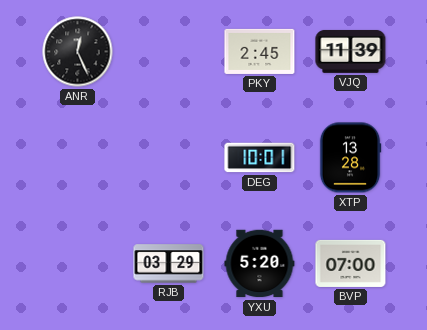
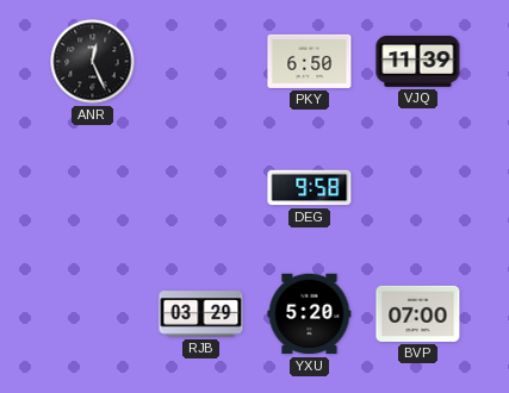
PKY: 2:45 -> 6:50 (310, 61)
DEG: 10:01 -> 9:58 (310, 188)
XTP: 13:28 -> none (350, 158)
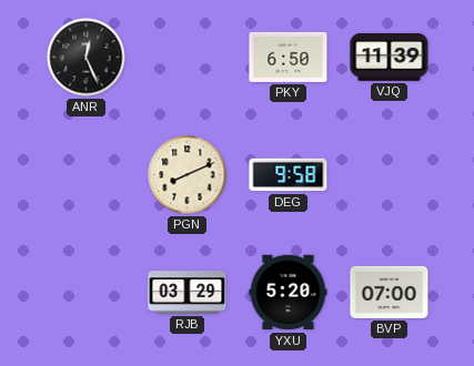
PGN: none -> 8:11 (188, 175)
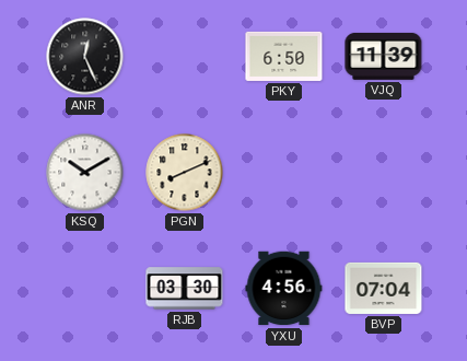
KSQ: none -> 10:10 (85, 173)
DEG: 9:58 -> none (289, 175)
RJB: 03:29 -> 03:30 (185, 289)
YXU: 5:20 -> 4:56 (284, 289)
BVP: 07:00 -> 07:04 (384, 288)
